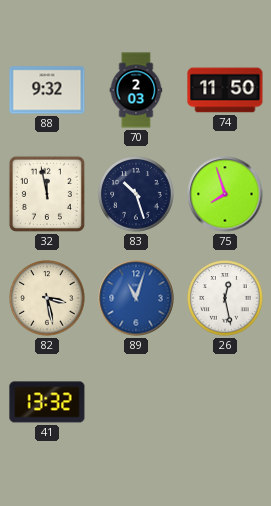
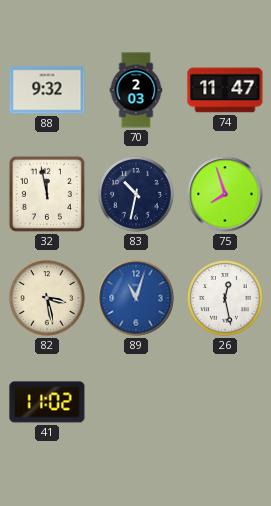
74: 11:50 -> 11:47 (225, 90)
83: 10:27 -> 10:32 (136, 194)
41: 13:32 -> 11:02 (47, 402)
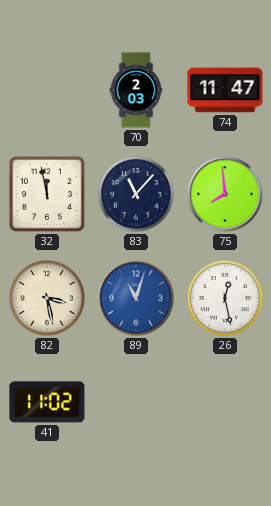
88: 9:32 -> none (47, 90)
83: 10:32 -> 11:07 (136, 194)
75: 7:57 -> 7:59 (225, 194)
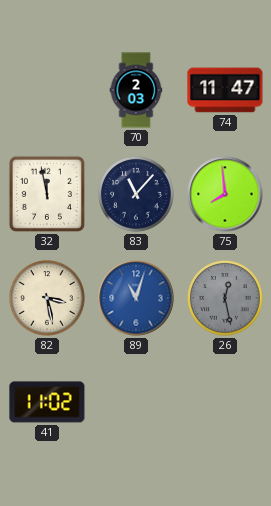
26 dial: white -> grey (225, 298)
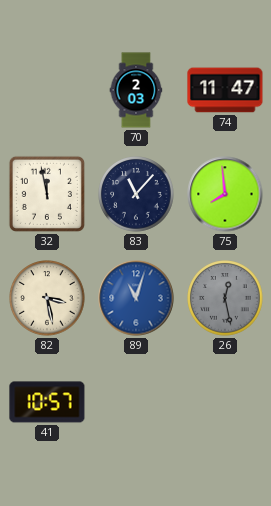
41: 11:02 -> 10:57 (47, 402)
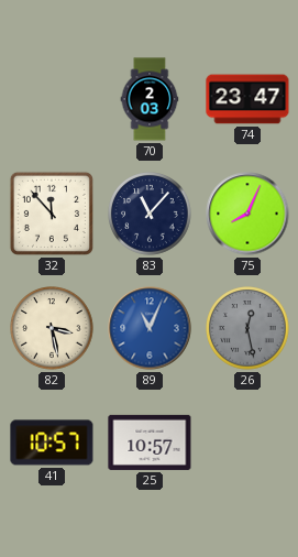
74: 11:47 -> 23:47 (247, 99)
32: 11:58 -> 11:53 (52, 214)
75: 7:59 -> 8:04 (247, 214)
89: 11:03 -> 11:04 (150, 328)
25: none -> 10:57 (150, 443)
